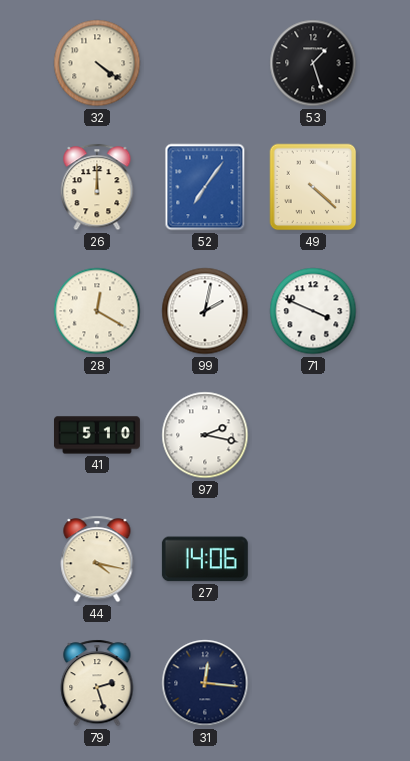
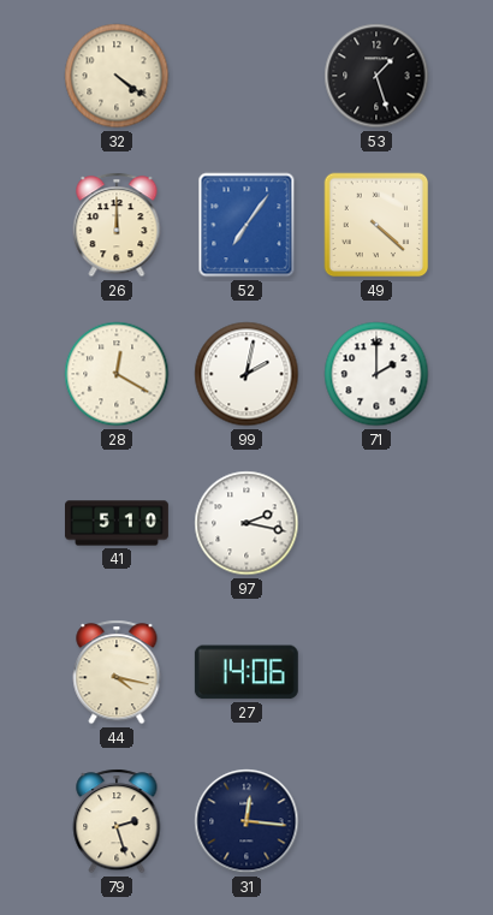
71: 3:49 -> 2:00 (376, 374)
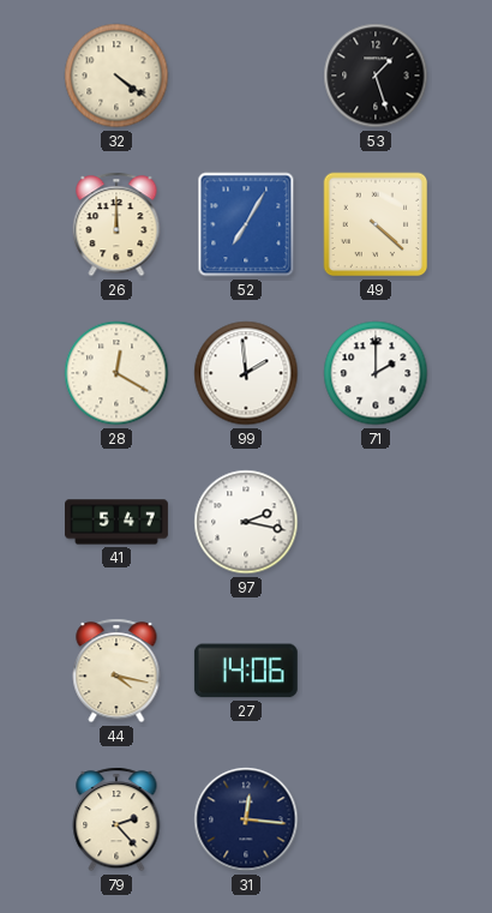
52: 7:06 -> 7:05 (246, 224)
99: 2:02 -> 1:59 (246, 373)
41: 5:10 -> 5:47 (118, 522)
79: 2:27 -> 2:23 (116, 819)
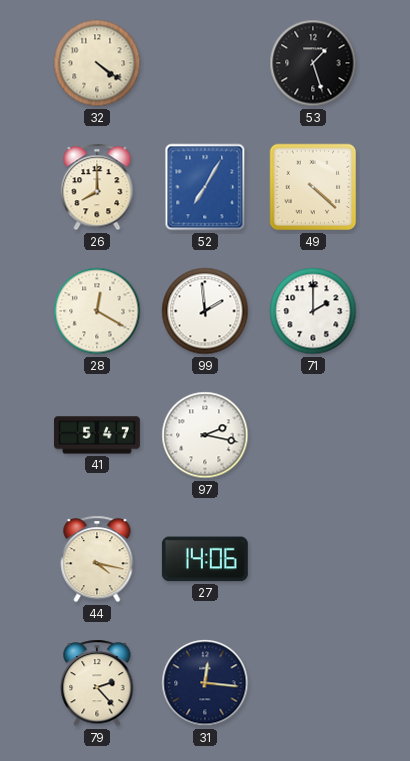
26: 12:00 -> 8:00 (97, 187)
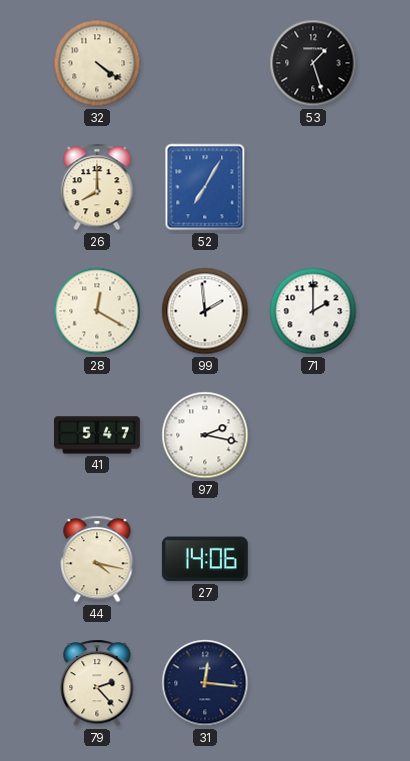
49: 4:22 -> none (313, 187)
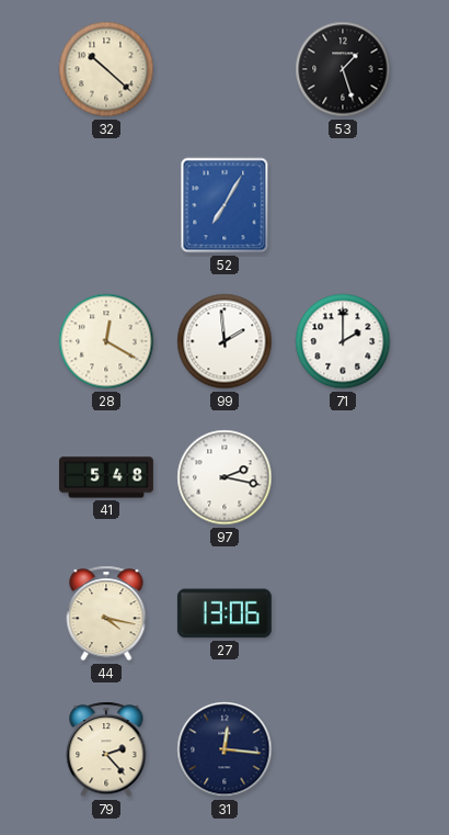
32: 4:21 -> 10:22 (106, 69)
26: 8:00 -> none (97, 187)
41: 5:47 -> 5:48 (107, 477)
27: 14:06 -> 13:06 (225, 613)
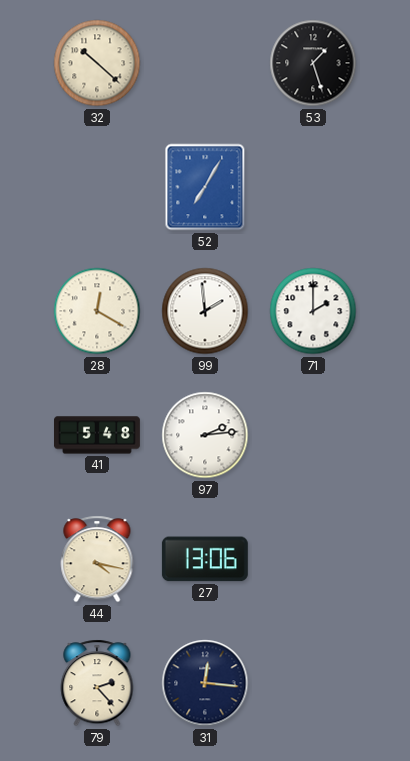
97: 2:17 -> 2:14 (205, 435)
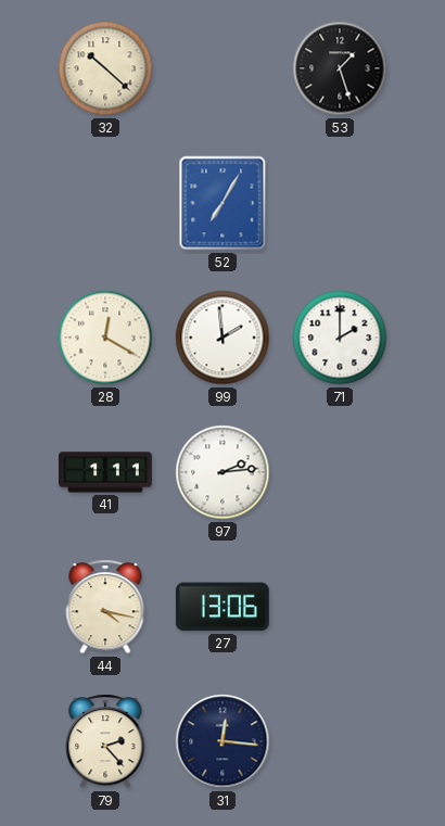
41: 5:48 -> 1:11 (106, 472)
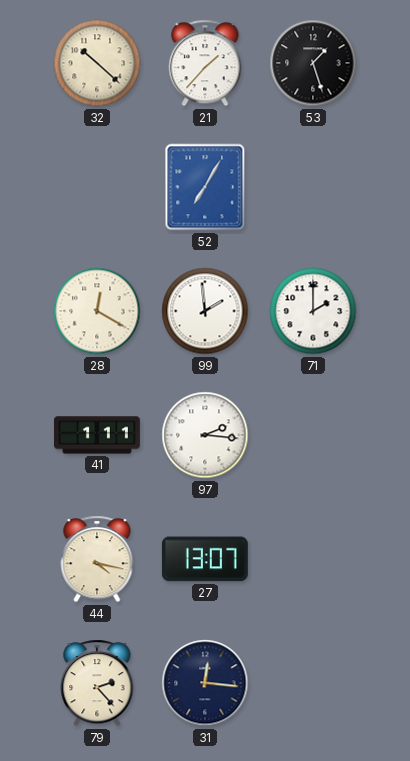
21: none -> 1:37 (205, 63)
97: 2:14 -> 2:16 (205, 435)
27: 13:06 -> 13:07 (205, 559)
